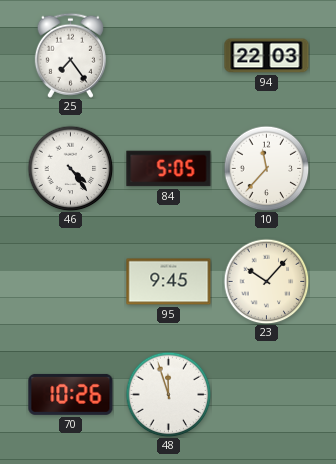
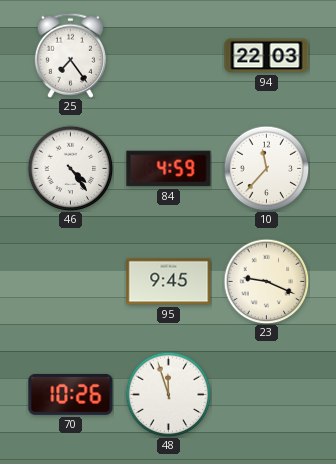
84: 5:05 -> 4:59 (169, 169)
23: 10:07 -> 9:19 (266, 281)
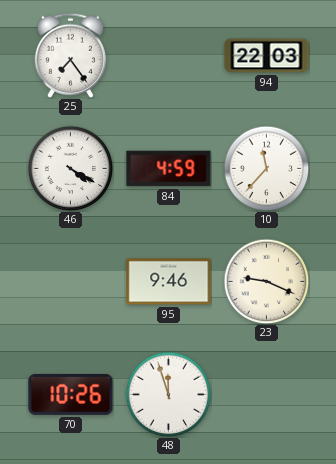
46: 4:24 -> 4:20 (70, 168)
95: 9:45 -> 9:46 (169, 282)
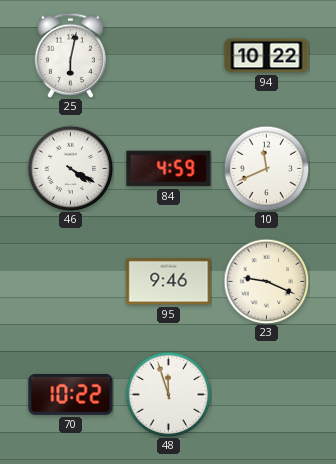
25: 7:24 -> 6:02 (70, 55)
94: 22:03 -> 10:22 (267, 56)
10: 11:37 -> 11:41 (266, 168)
70: 10:26 -> 10:22 (71, 394)
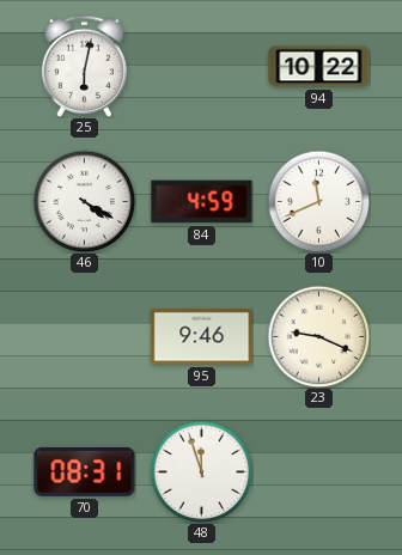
70: 10:22 -> 08:31 (85, 471)
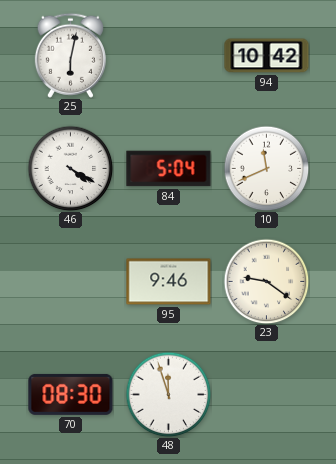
94: 10:22 -> 10:42 (267, 56)
84: 4:59 -> 5:04 (169, 169)
23: 9:19 -> 9:21 (266, 281)
70: 08:31 -> 08:30 (71, 394)
